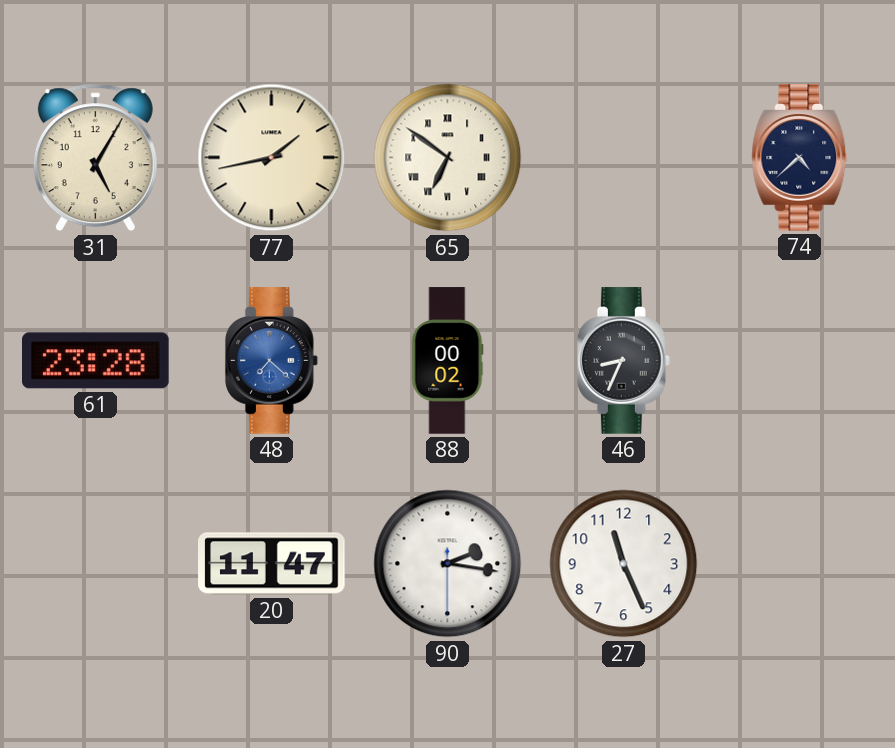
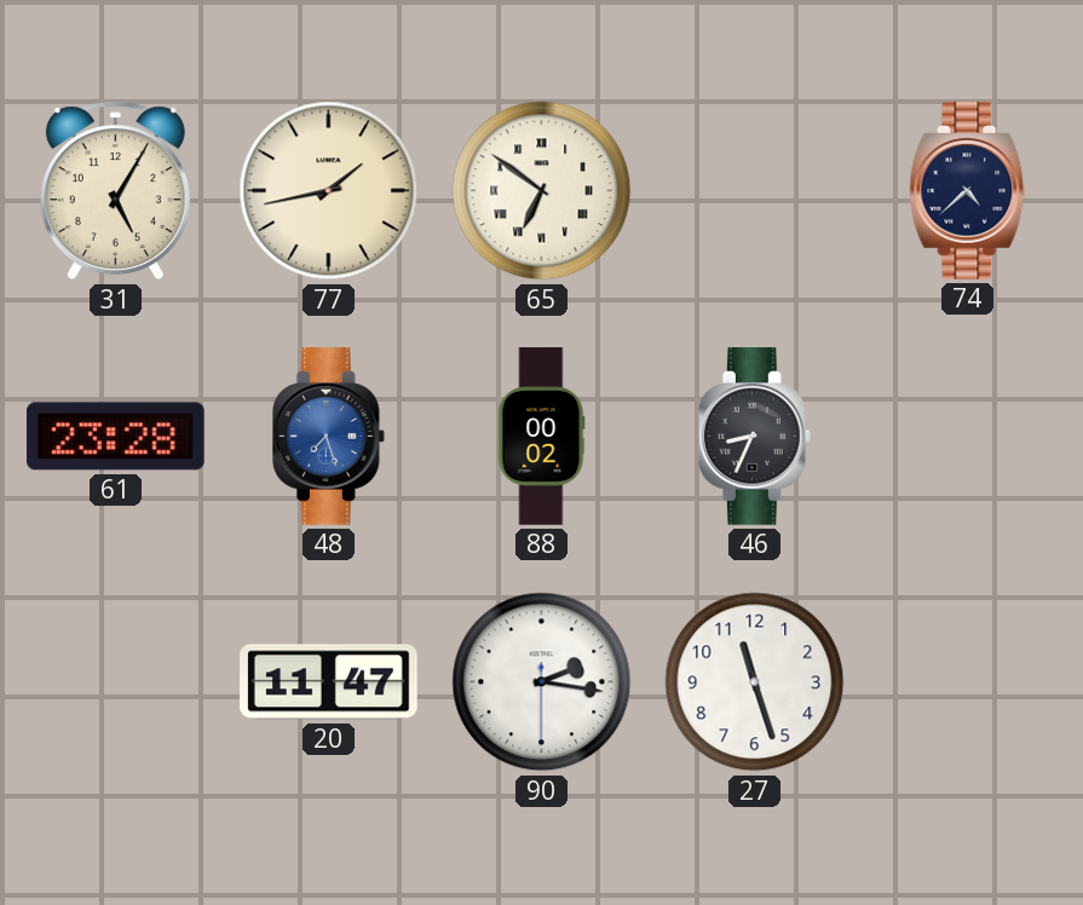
48: 7:22 -> 7:27 (328, 437)
27: 11:26 -> 11:27 (755, 682)
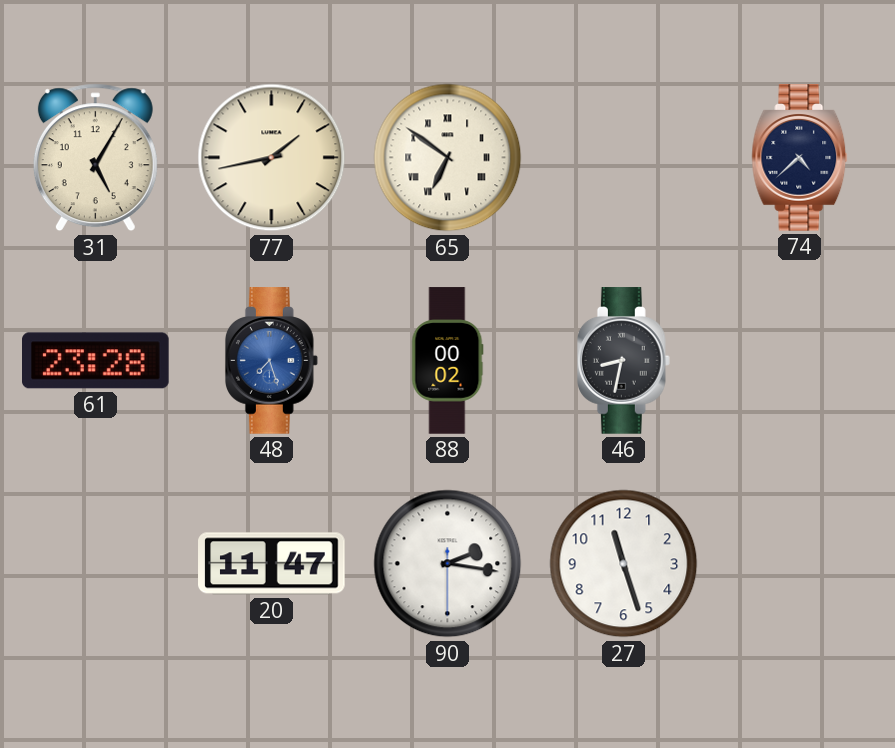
46: 8:34 -> 8:32 (623, 361)
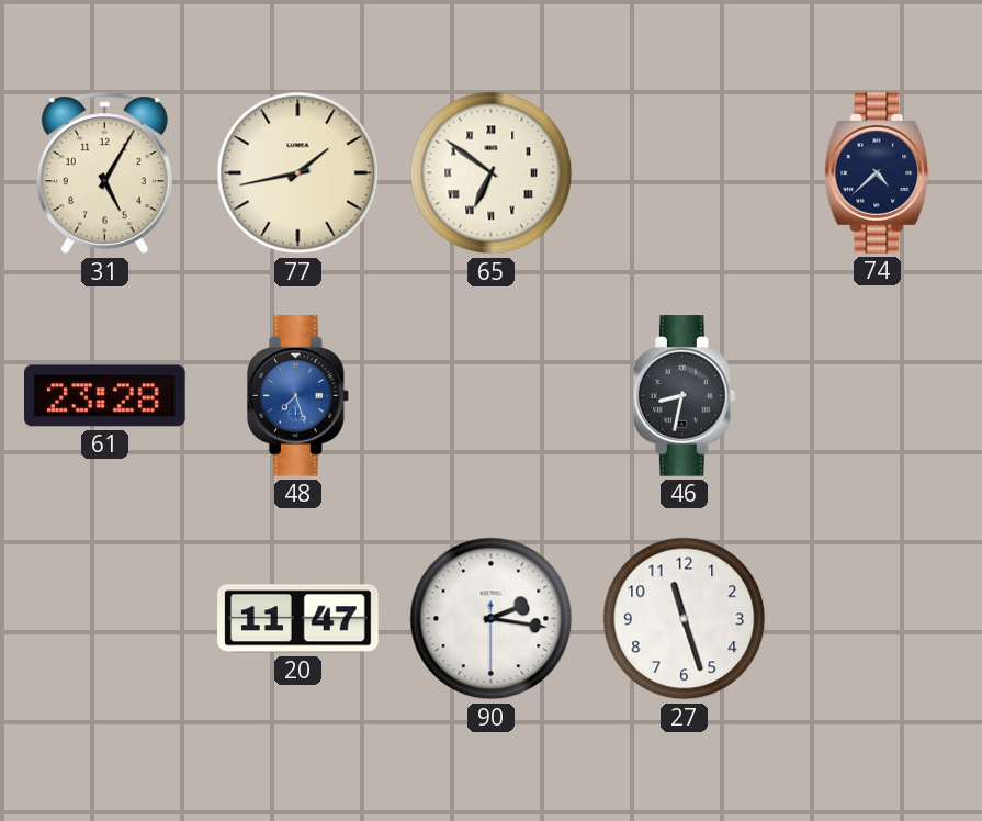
88: 00:02 -> none (448, 361)
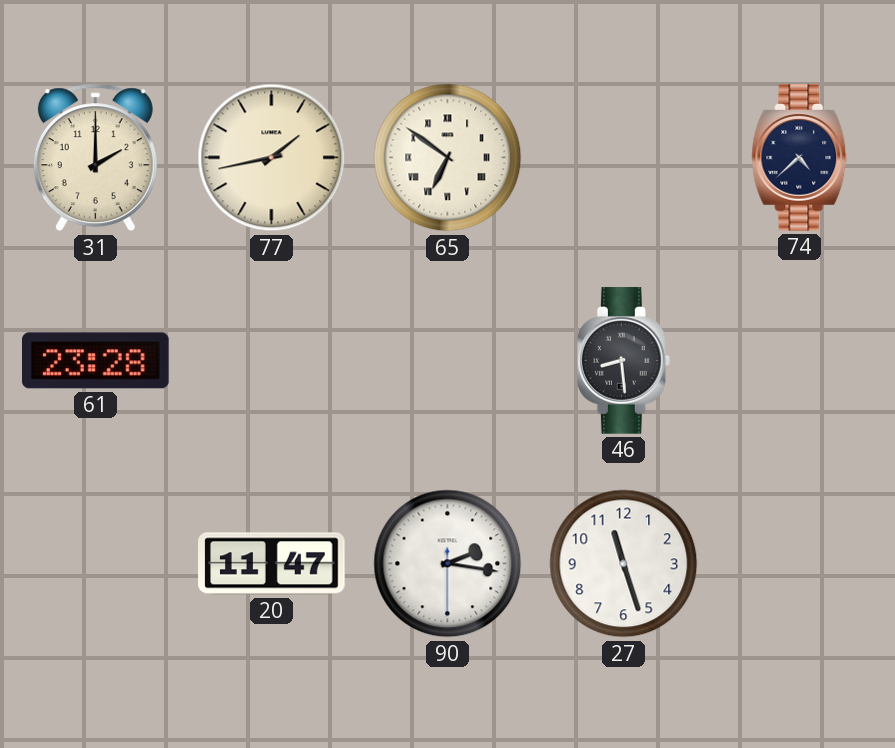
31: 5:05 -> 2:00 (95, 158)
48: 7:27 -> none (297, 396)
46: 8:32 -> 8:29 (623, 361)
